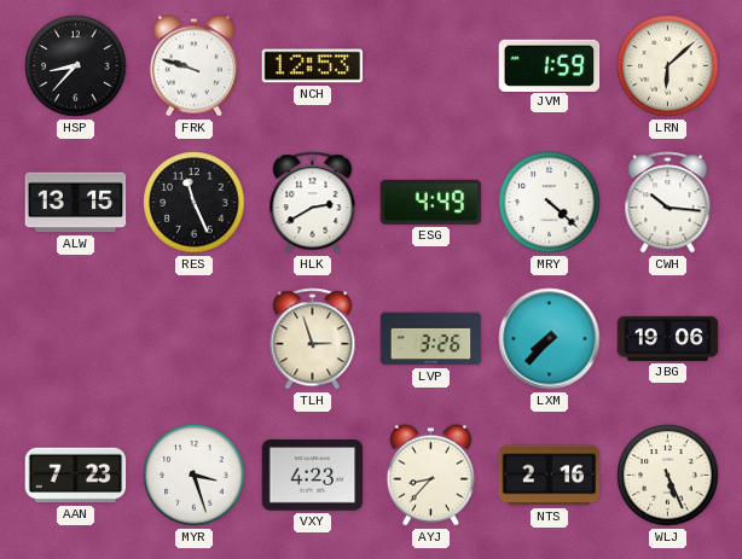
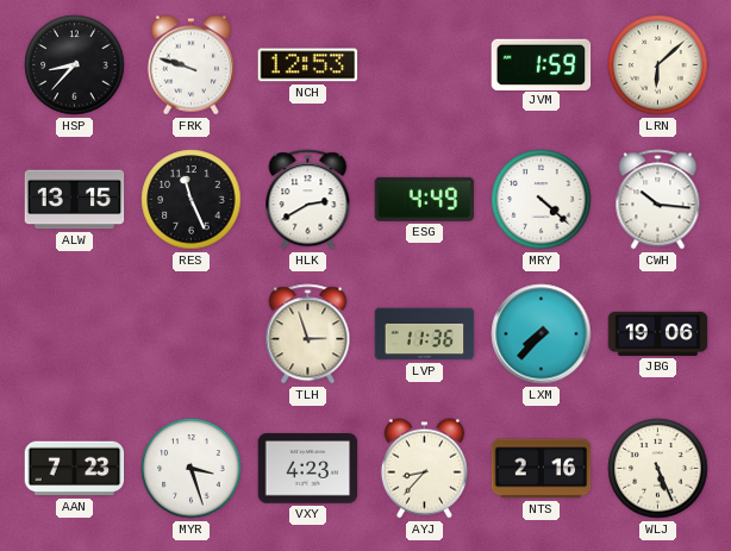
LVP: 3:26 -> 11:36 (425, 334)
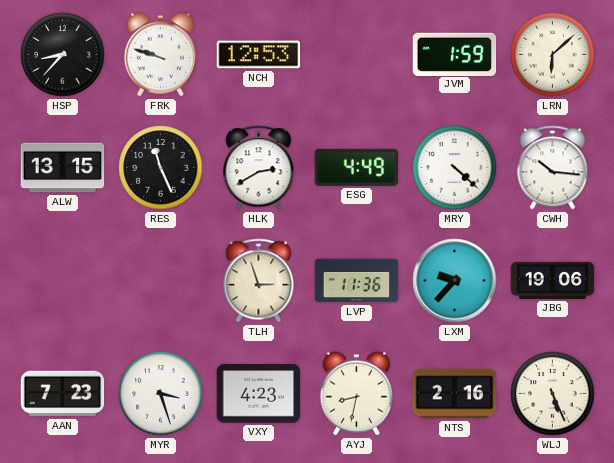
LXM: 7:37 -> 9:37 (455, 281)
AYJ: 8:37 -> 8:32 (356, 394)
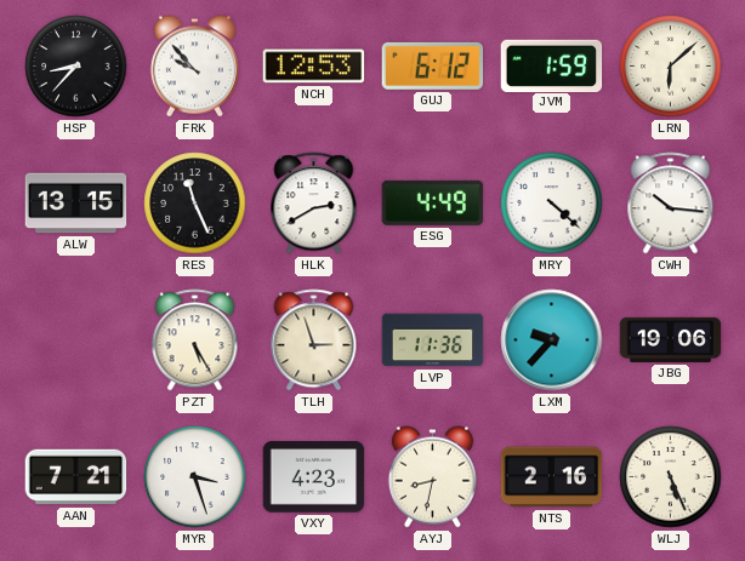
FRK: 9:48 -> 9:53 (194, 67)
GUJ: none -> 6:12 (433, 65)
PZT: none -> 5:25 (195, 340)
AAN: 7:23 -> 7:21 (76, 477)
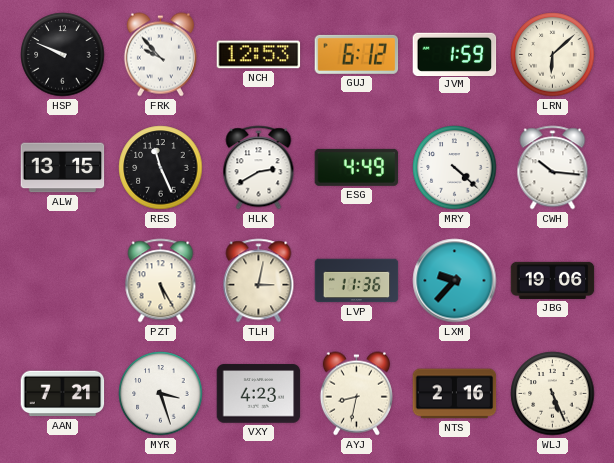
HSP: 8:37 -> 9:49 (63, 55)
TLH: 2:57 -> 3:02 (259, 281)
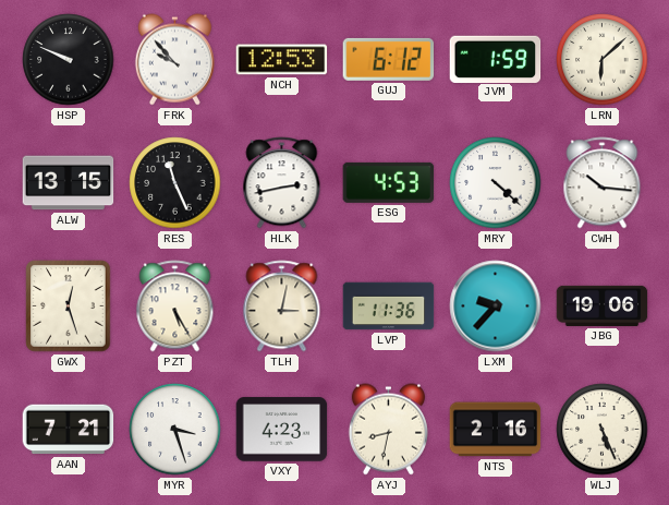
HLK: 2:40 -> 2:43 (282, 183)
ESG: 4:49 -> 4:53 (389, 182)
GWX: none -> 12:27 (69, 306)
